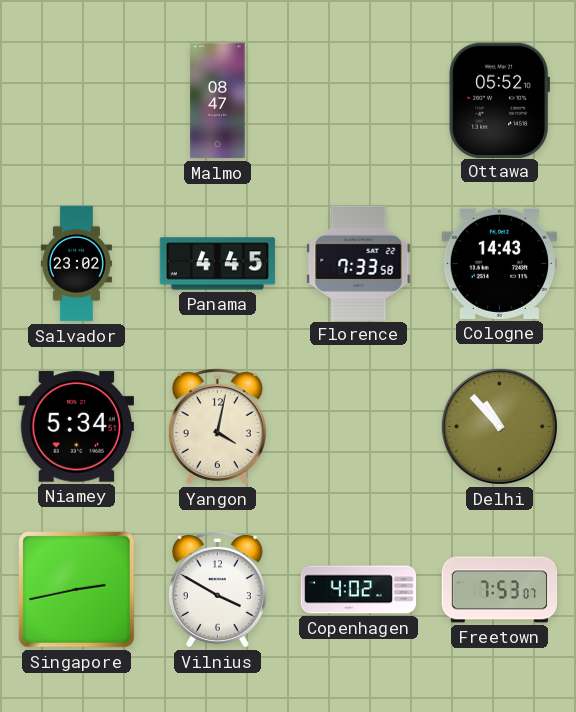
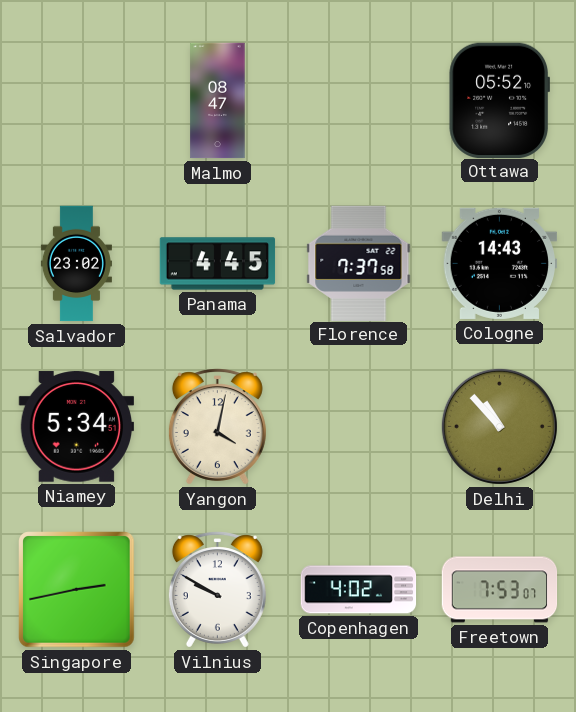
Florence: 7:33 -> 7:37 (359, 263)
Vilnius: 3:50 -> 9:50 (217, 590)
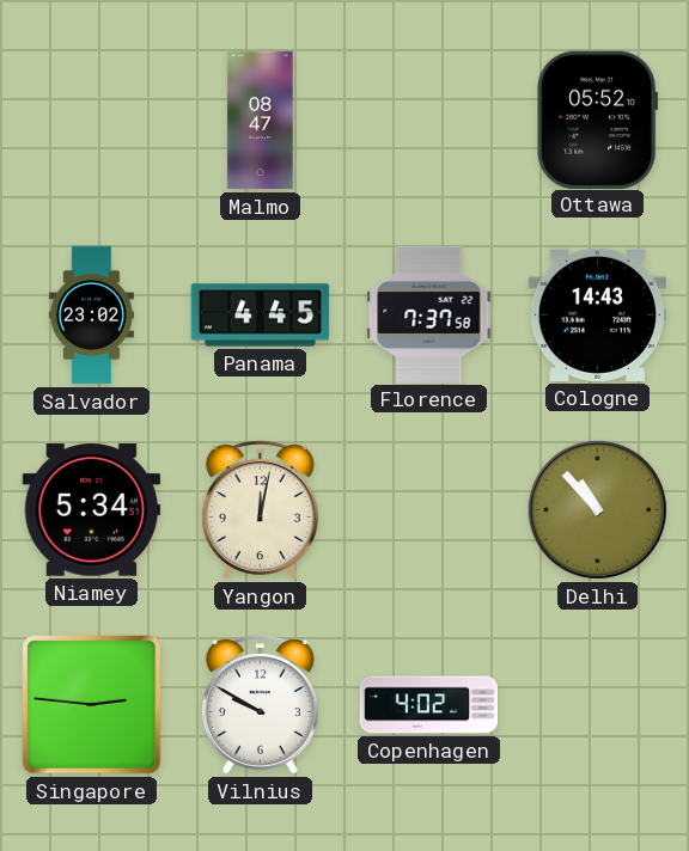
Yangon: 4:02 -> 12:02 (260, 510)
Singapore: 2:43 -> 2:46 (92, 705)
Freetown: 7:53 -> none (500, 590)
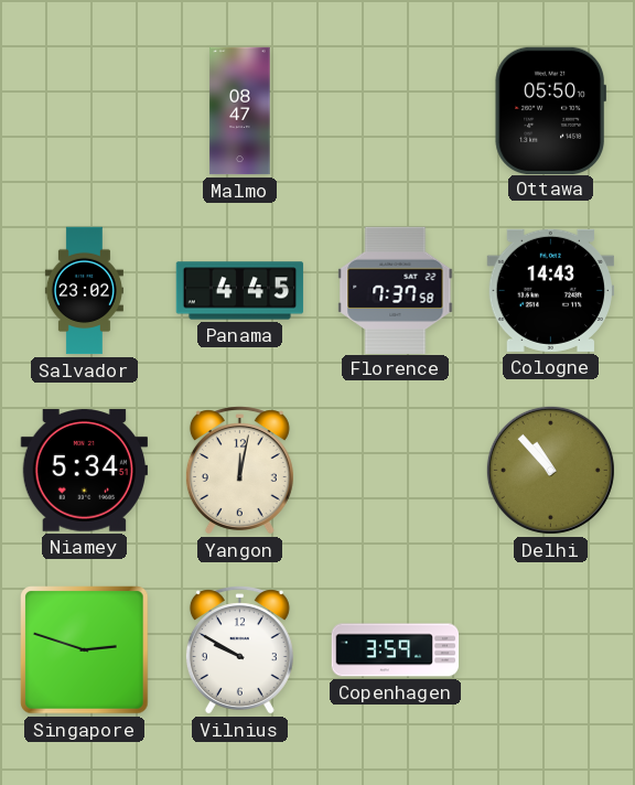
Ottawa: 05:52 -> 05:50 (550, 110)
Singapore: 2:46 -> 2:48 (85, 650)
Copenhagen: 4:02 -> 3:59 (396, 650)
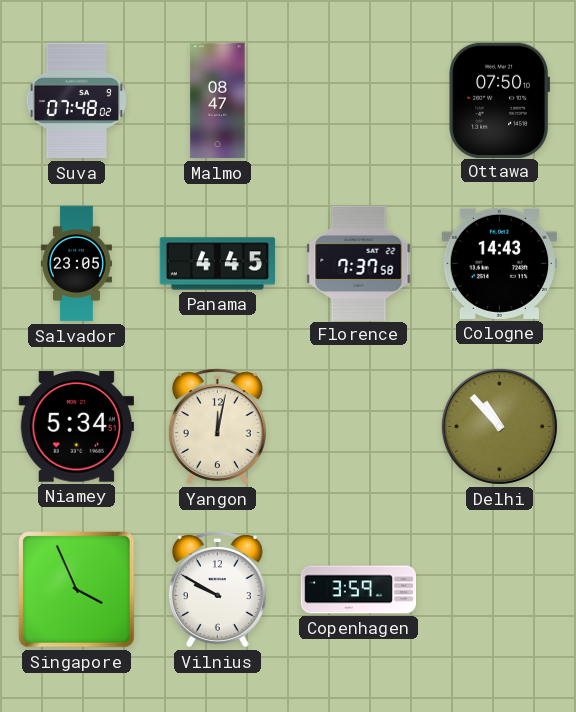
Suva: none -> 07:48 (76, 101)
Ottawa: 05:50 -> 07:50 (499, 100)
Salvador: 23:02 -> 23:05 (76, 264)
Singapore: 2:48 -> 3:56 (77, 590)
